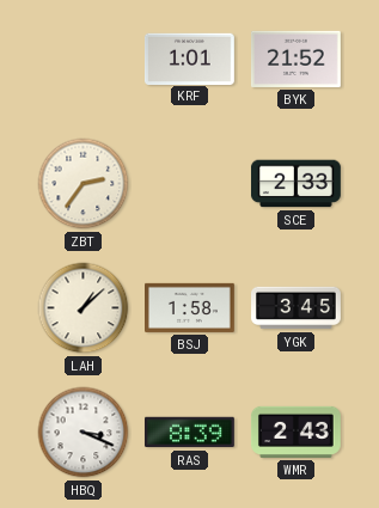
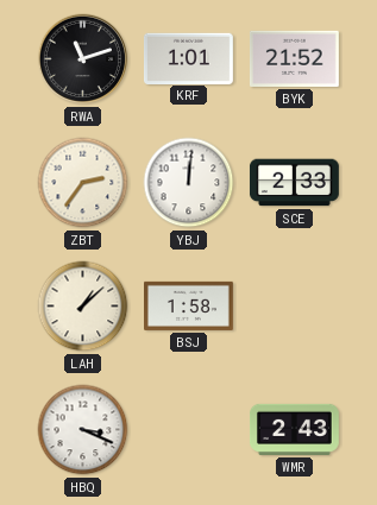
RWA: none -> 11:12 (83, 59)
YBJ: none -> 12:01 (189, 183)
YGK: 3:45 -> none (297, 308)
RAS: 8:39 -> none (189, 433)
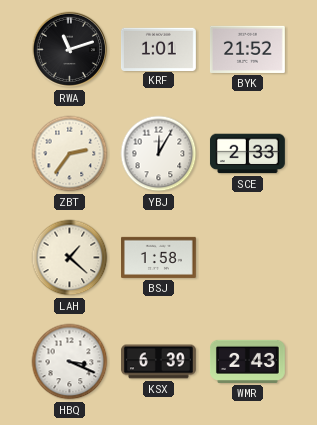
YBJ: 12:01 -> 12:05 (159, 154)
LAH: 1:08 -> 1:22 (70, 258)
KSX: none -> 6:39 (159, 362)
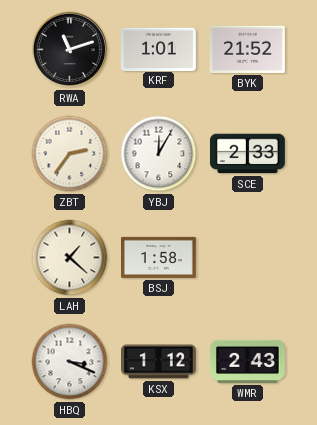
KSX: 6:39 -> 1:12 (159, 362)
